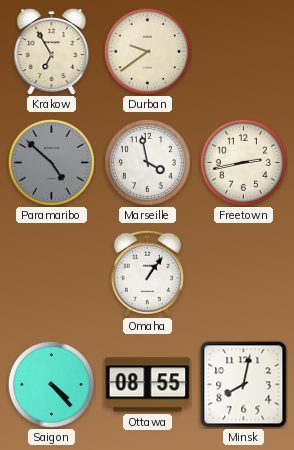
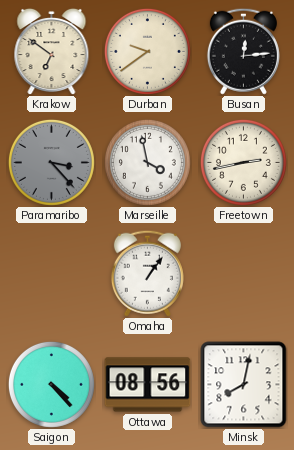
Krakow: 6:55 -> 6:51 (52, 51)
Busan: none -> 12:14 (243, 51)
Paramaribo: 4:52 -> 3:23 (51, 162)
Ottawa: 08:55 -> 08:56 (148, 385)
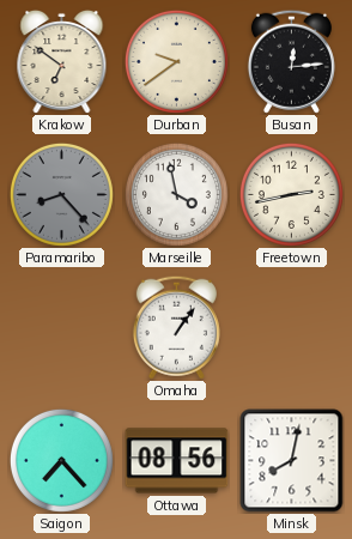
Paramaribo: 3:23 -> 8:23 (61, 194)
Saigon: 4:23 -> 7:23 (61, 460)
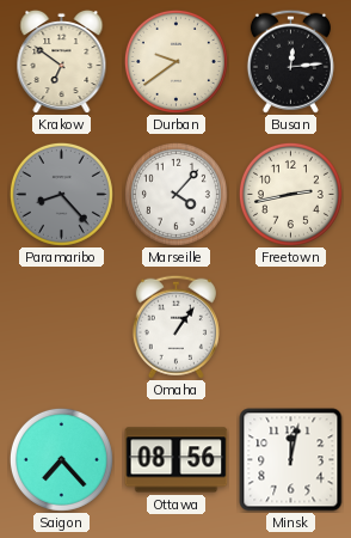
Marseille: 3:58 -> 4:07 (176, 194)
Minsk: 8:02 -> 12:02 (291, 460)
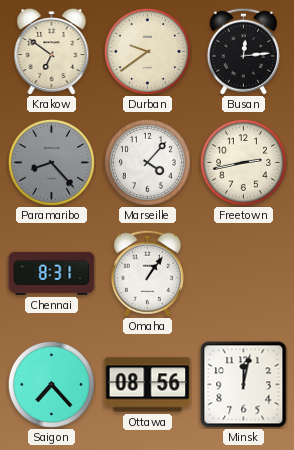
Chennai: none -> 8:31 (52, 273)
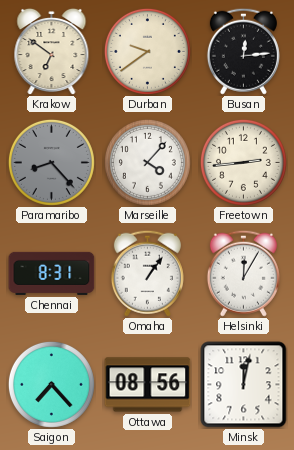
Freetown: 2:43 -> 2:44 (243, 162)
Helsinki: none -> 12:05 (243, 273)
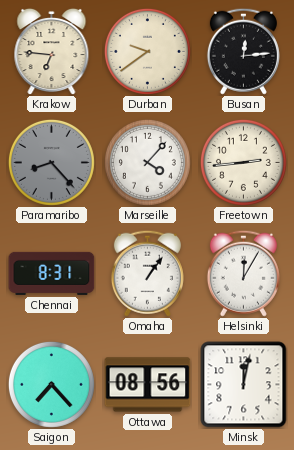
Krakow: 6:51 -> 6:46 (52, 51)
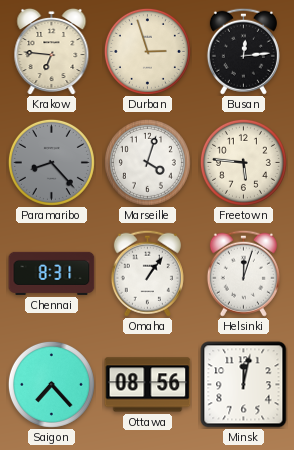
Durban: 9:39 -> 2:57 (147, 51)
Marseille: 4:07 -> 4:03 (147, 162)
Freetown: 2:44 -> 5:46 (243, 162)
Helsinki: 12:05 -> 12:03 (243, 273)
